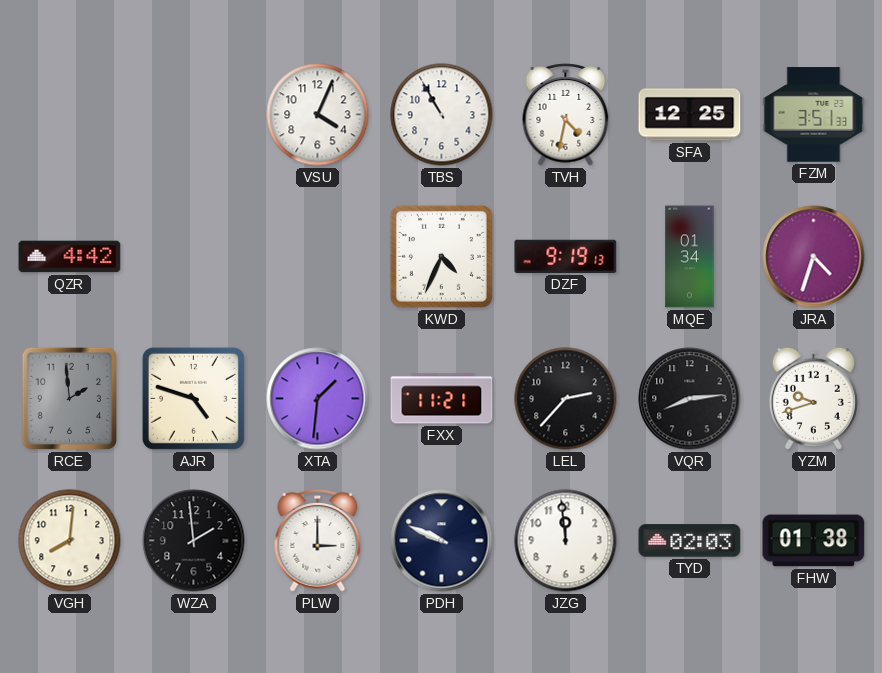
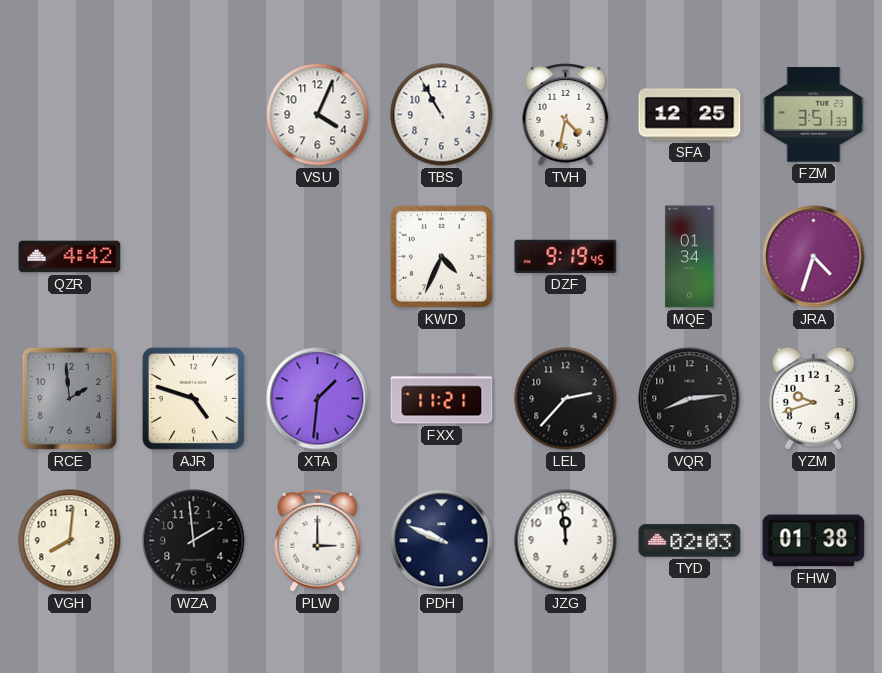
DZF: 9:19:13 -> 9:19:45 (566, 256)
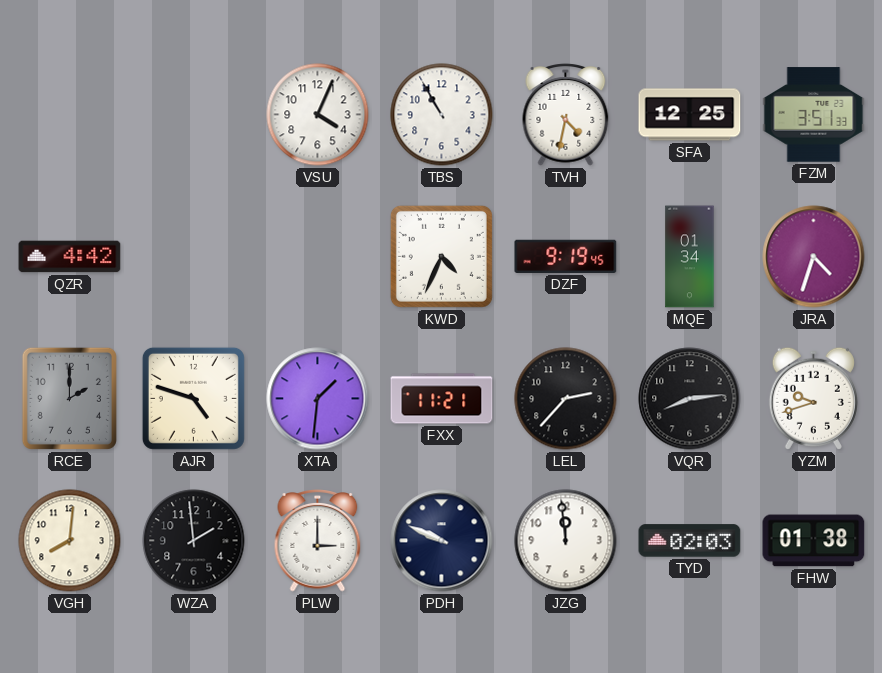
RCE: 1:59 -> 2:00 (69, 398)
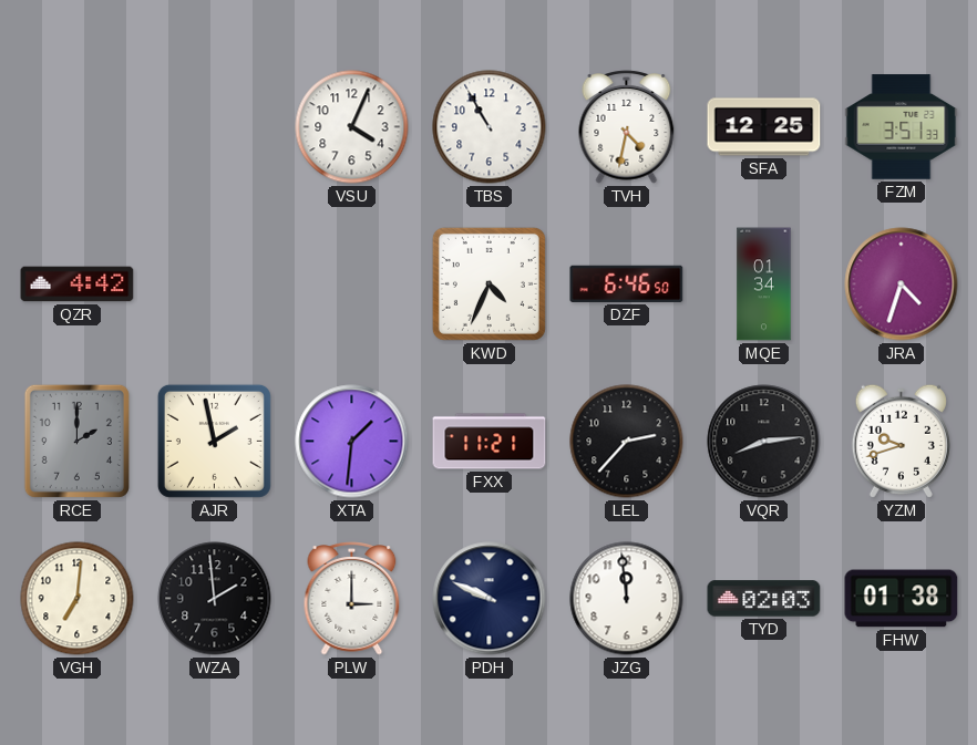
DZF: 9:19 -> 6:46 (627, 283)
AJR: 4:48 -> 1:58 (214, 441)
VGH: 8:01 -> 7:01 (78, 599)
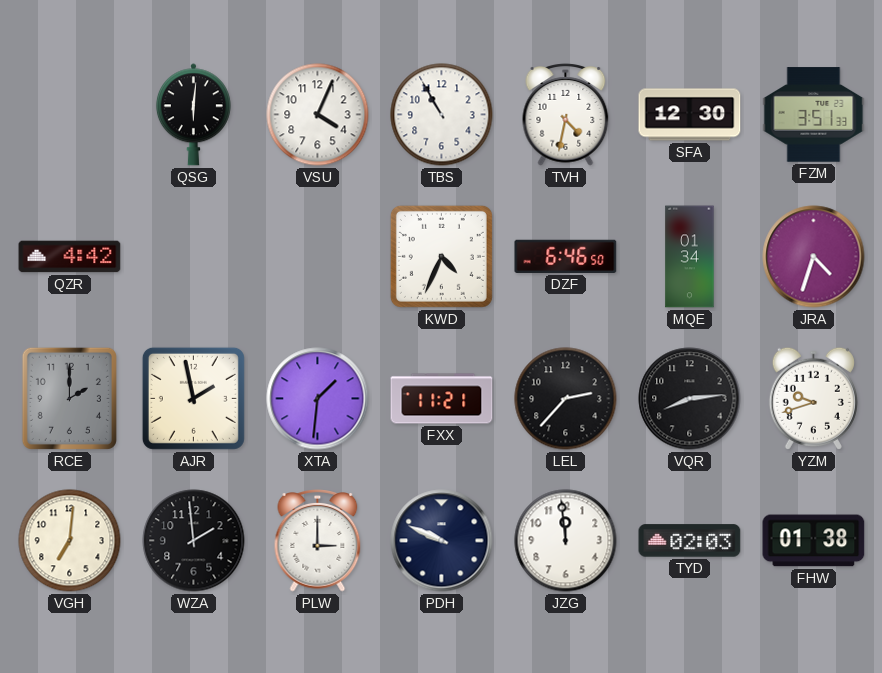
QSG: none -> 6:01 (193, 115)
SFA: 12:25 -> 12:30 (690, 115)
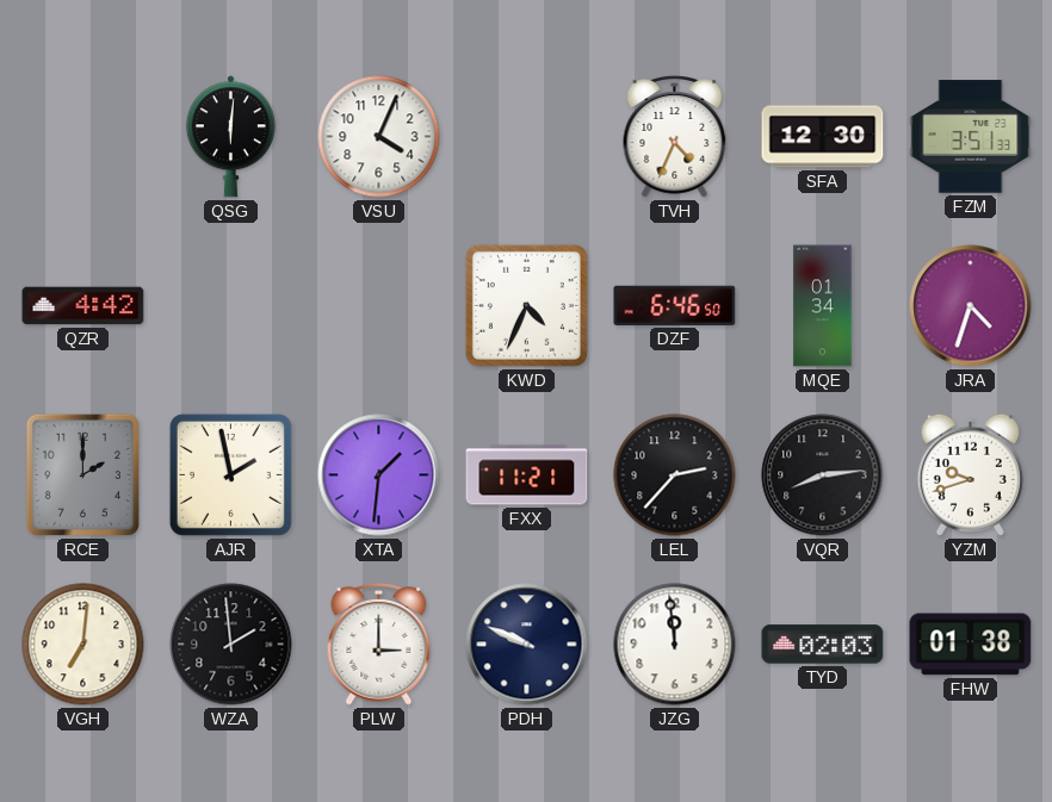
TBS: 10:55 -> none (442, 115)
TVH: 4:32 -> 4:34 (675, 137)
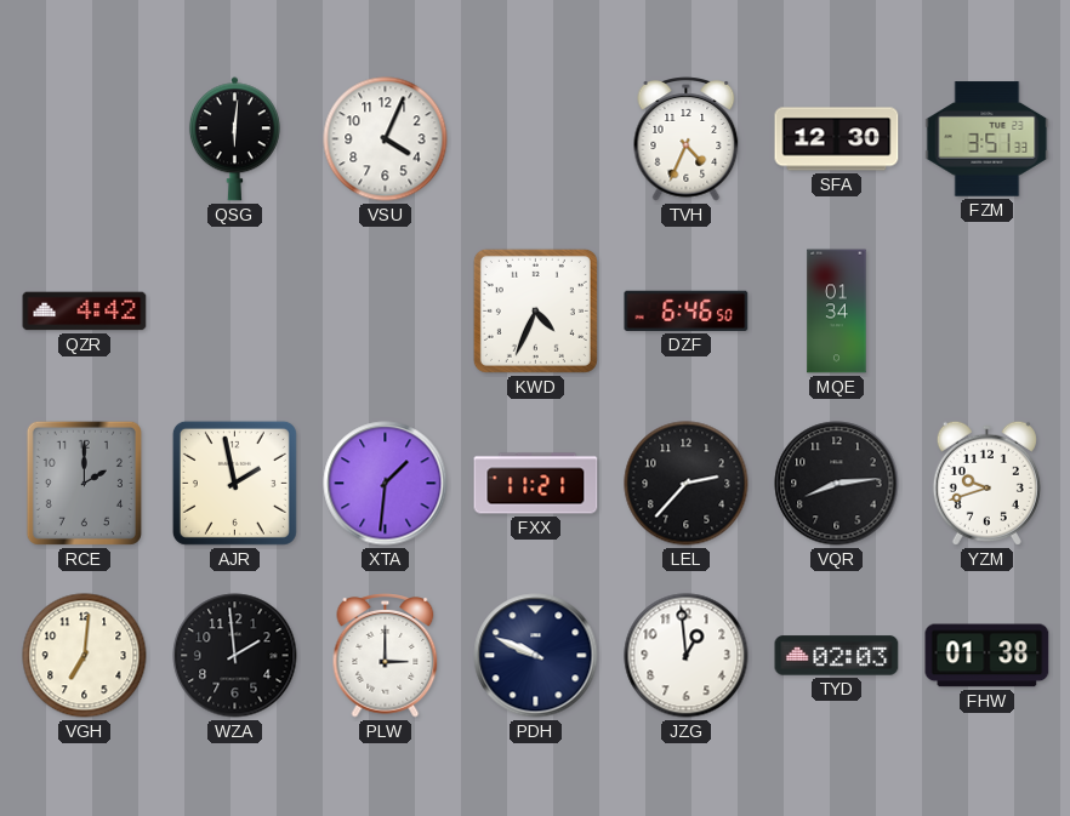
JRA: 4:33 -> none (971, 306)
JZG: 11:59 -> 12:59 (687, 656)
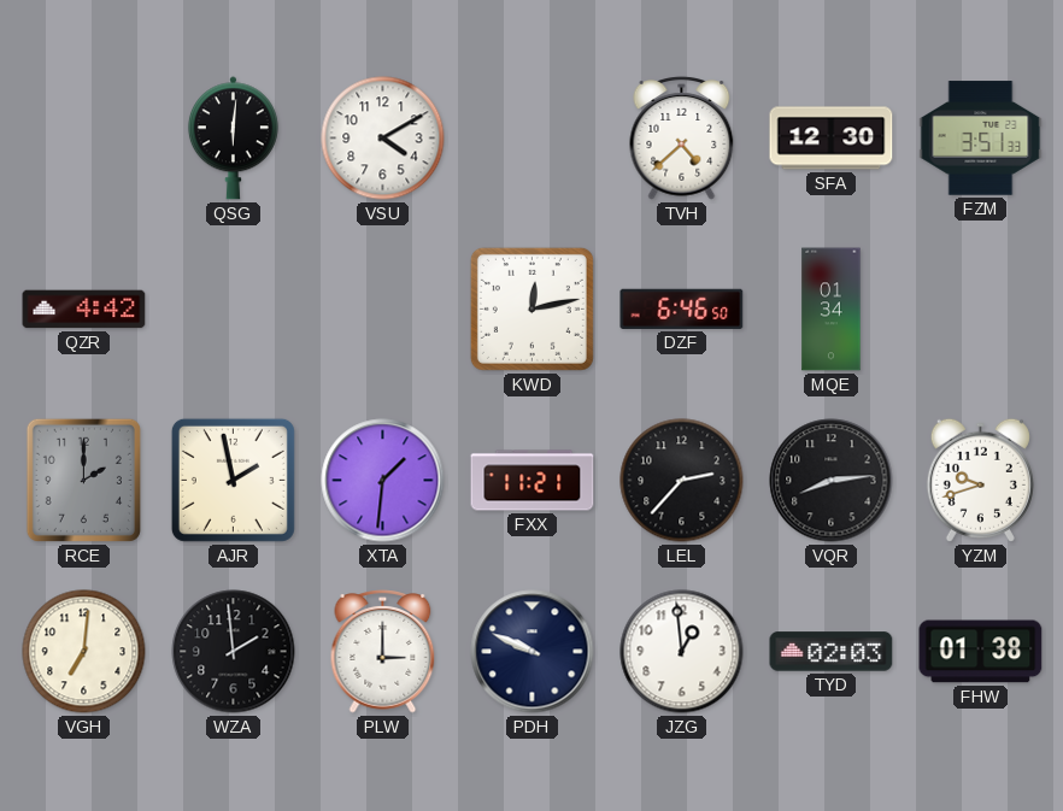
VSU: 4:04 -> 4:10 (383, 139)
TVH: 4:34 -> 4:38 (682, 139)
KWD: 4:34 -> 12:13 (531, 308)
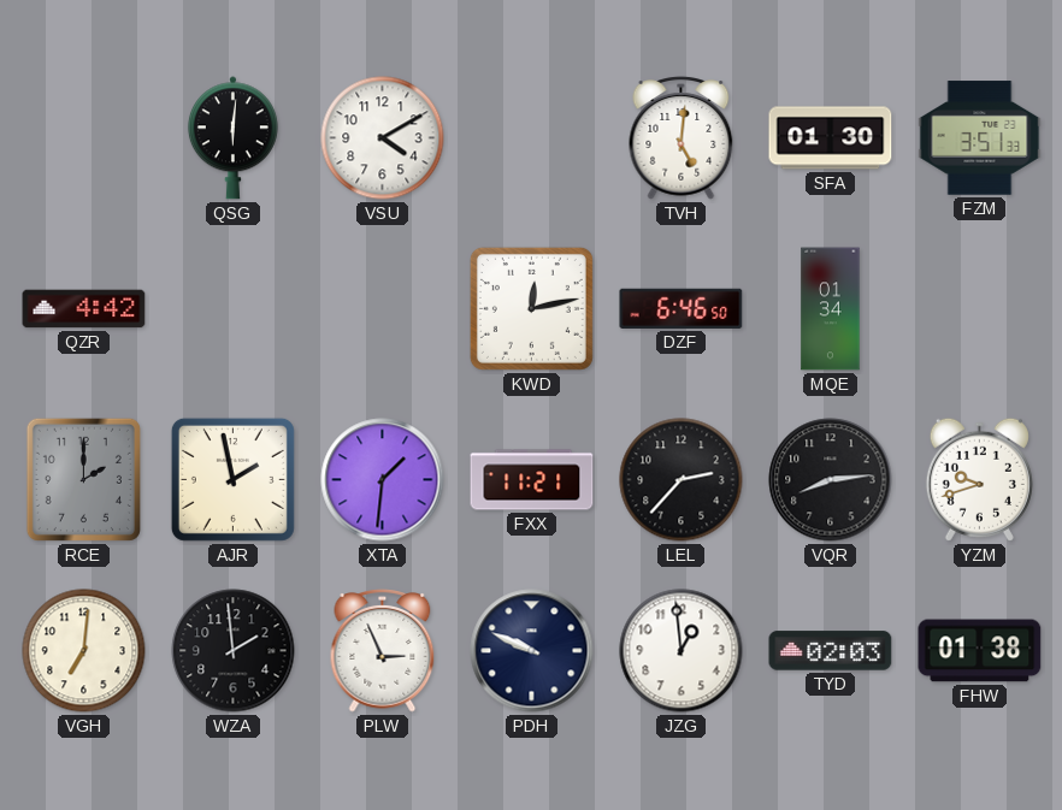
TVH: 4:38 -> 5:01 (682, 138)
SFA: 12:30 -> 01:30 (831, 138)
PLW: 3:00 -> 2:56 (383, 651)
